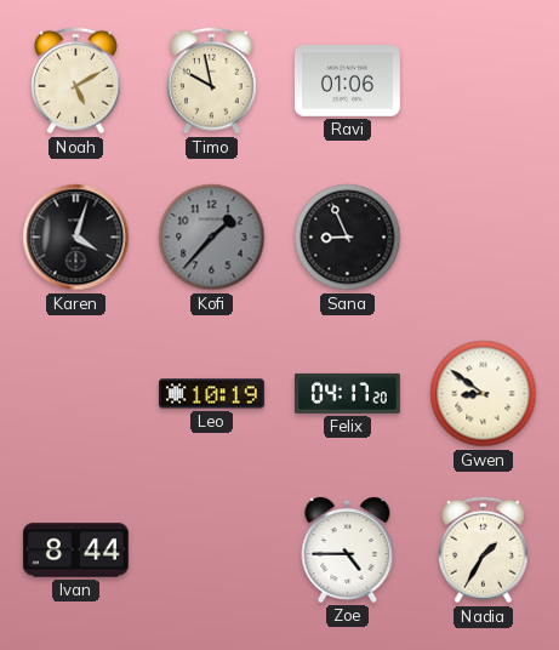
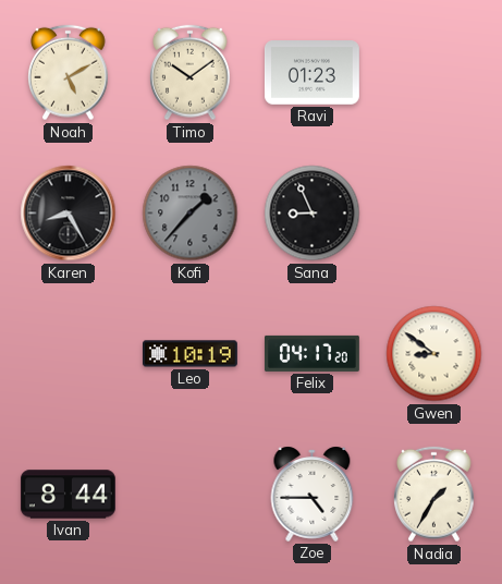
Timo: 9:58 -> 10:09 (191, 73)
Ravi: 01:06 -> 01:23 (311, 73)
Karen: 4:03 -> 8:25 (69, 214)
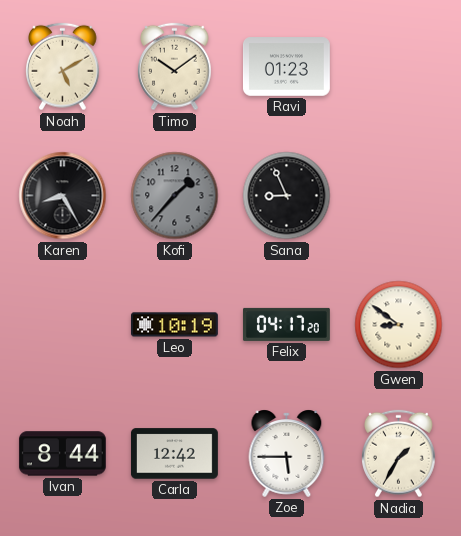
Carla: none -> 12:42 (174, 454)
Zoe: 4:45 -> 5:45 (287, 453)
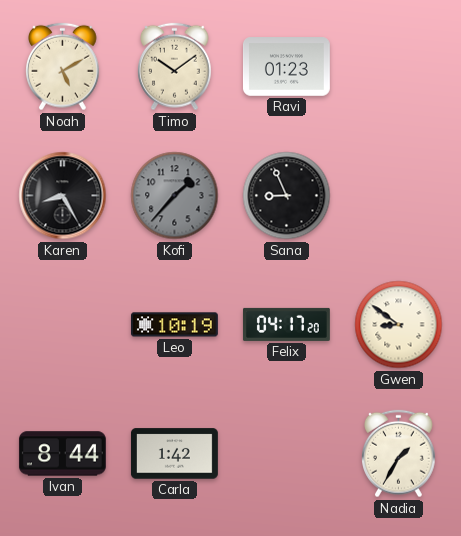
Carla: 12:42 -> 1:42 (174, 454)
Zoe: 5:45 -> none (287, 453)
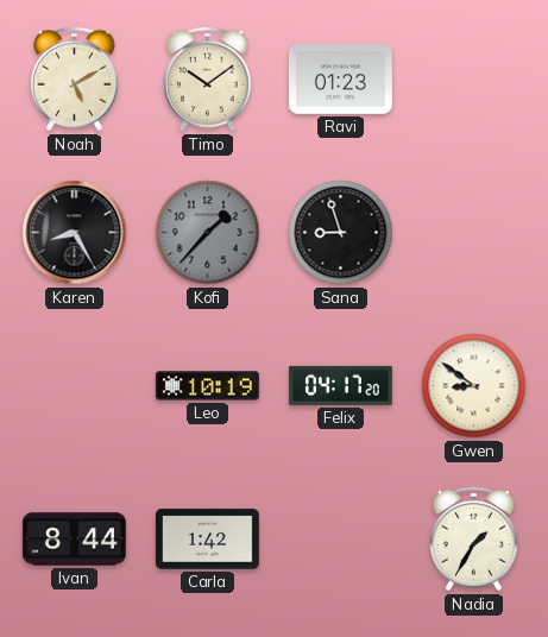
Sana: 8:56 -> 8:57 (341, 233)
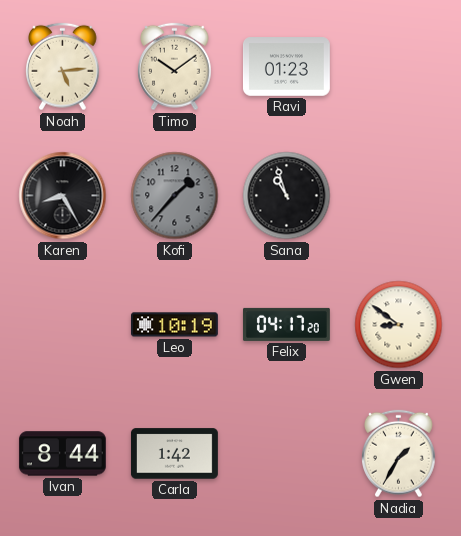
Noah: 5:10 -> 5:14 (63, 67)
Sana: 8:57 -> 10:57 (287, 196)
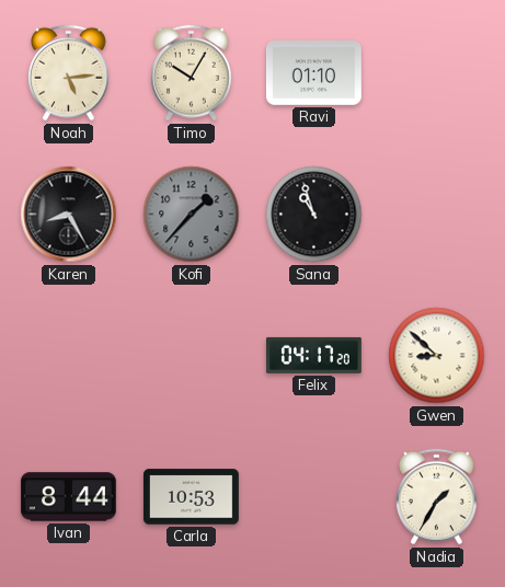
Timo: 10:09 -> 10:05 (192, 73)
Ravi: 01:23 -> 01:10 (313, 73)
Leo: 10:19 -> none (174, 325)
Gwen: 8:51 -> 8:52 (437, 356)
Carla: 1:42 -> 10:53 (191, 497)
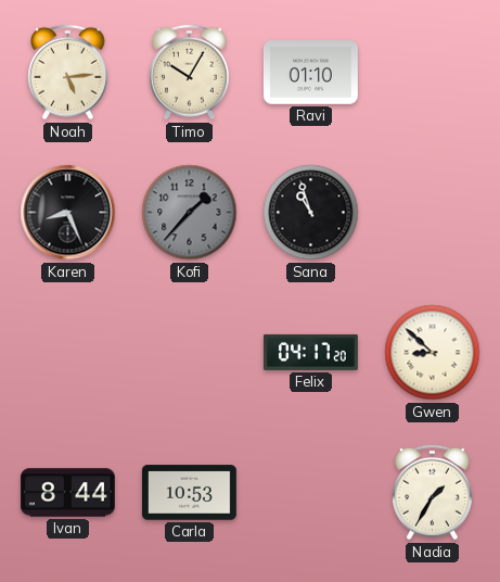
Karen: 8:25 -> 8:26 (68, 213)
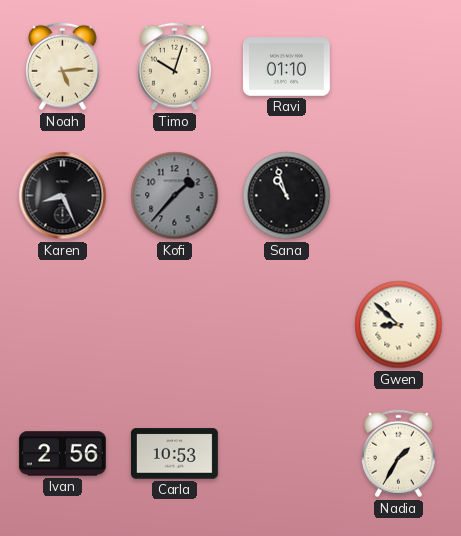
Timo: 10:05 -> 10:03 (175, 67)
Felix: 04:17 -> none (310, 352)
Ivan: 8:44 -> 2:56 (62, 454)
